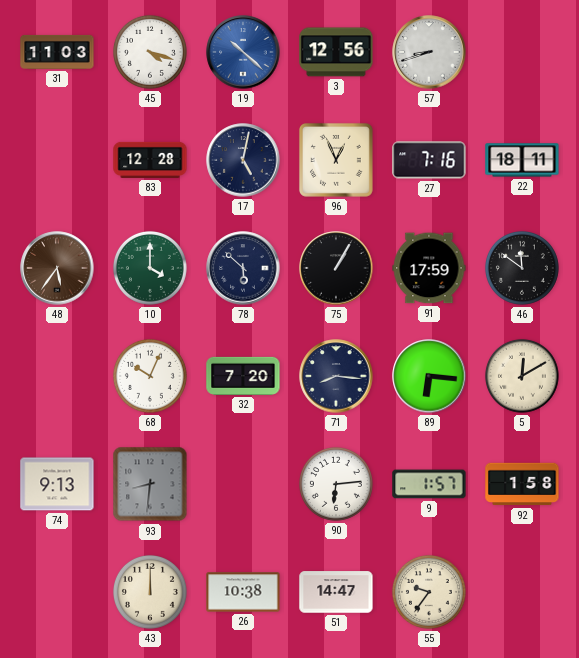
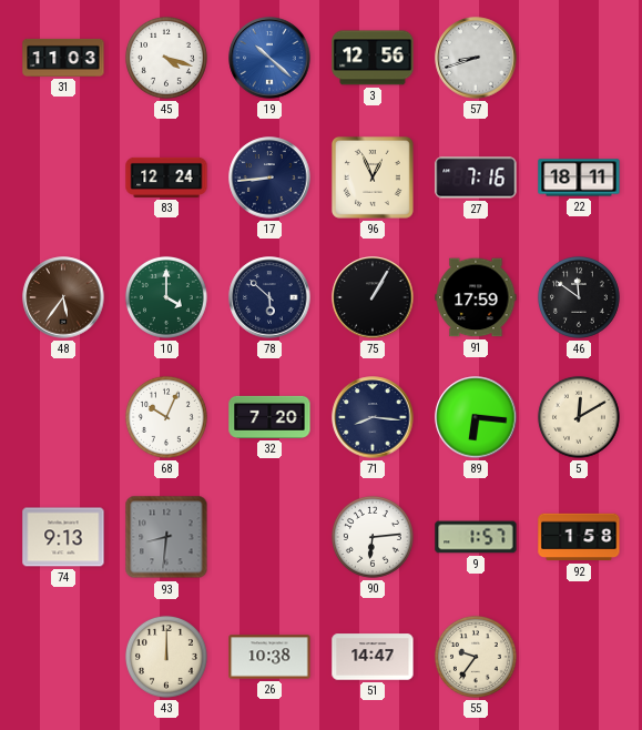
83: 12:28 -> 12:24 (166, 178)
17: 5:02 -> 8:44 (269, 178)
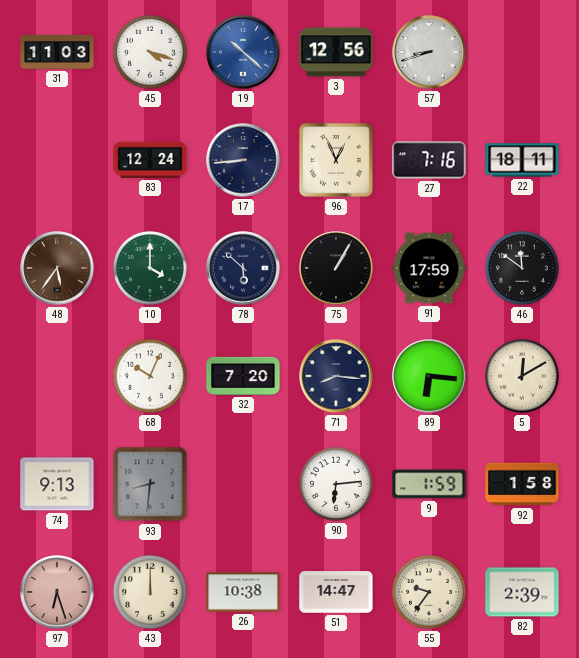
9: 1:57 -> 1:59 (429, 484)
97: none -> 6:27 (57, 592)
82: none -> 2:39 (522, 592)
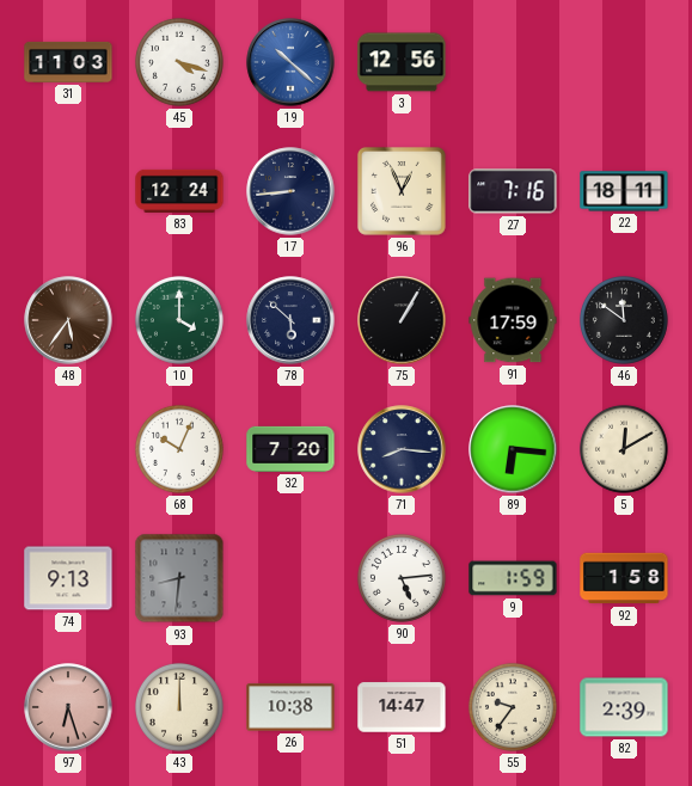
57: 8:42 -> none (429, 52)
90: 6:14 -> 5:14 (402, 578)
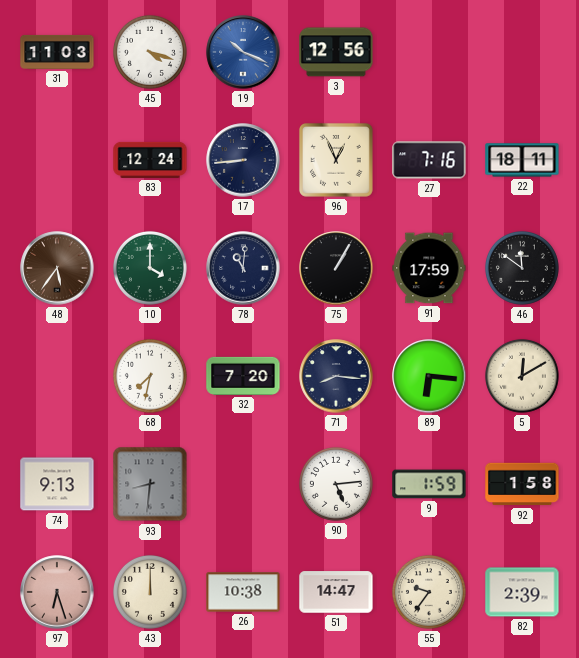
19: 10:22 -> 10:19 (243, 52)
78: 5:52 -> 11:01 (243, 268)
68: 10:04 -> 7:32 (150, 376)
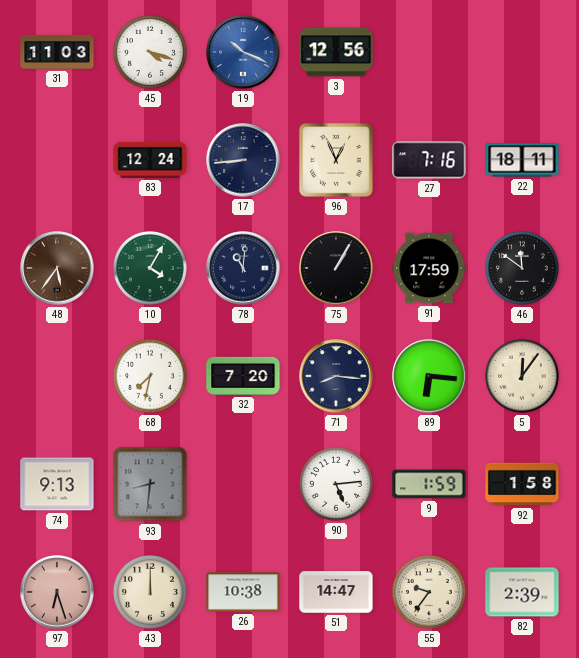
10: 4:00 -> 4:05 (150, 268)
5: 12:10 -> 12:06 (522, 376)
